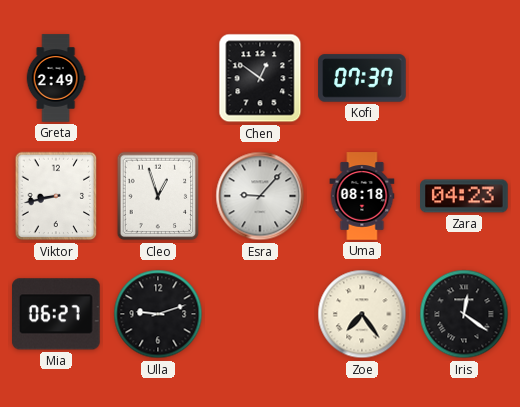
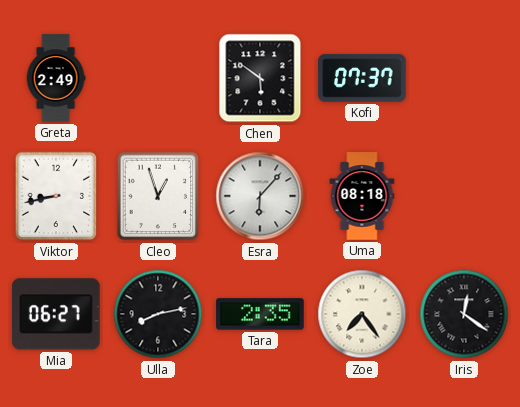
Chen: 12:51 -> 5:51 (260, 78)
Esra: 9:07 -> 6:07 (260, 196)
Zara: 04:23 -> none (464, 196)
Ulla: 9:12 -> 8:13 (158, 314)
Tara: none -> 2:35 (260, 314)
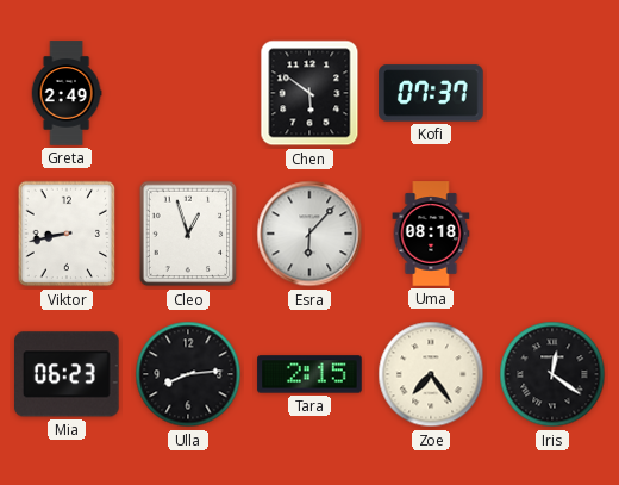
Mia: 06:27 -> 06:23 (68, 374)
Ulla: 8:13 -> 8:14 (188, 374)
Tara: 2:35 -> 2:15 (309, 374)
